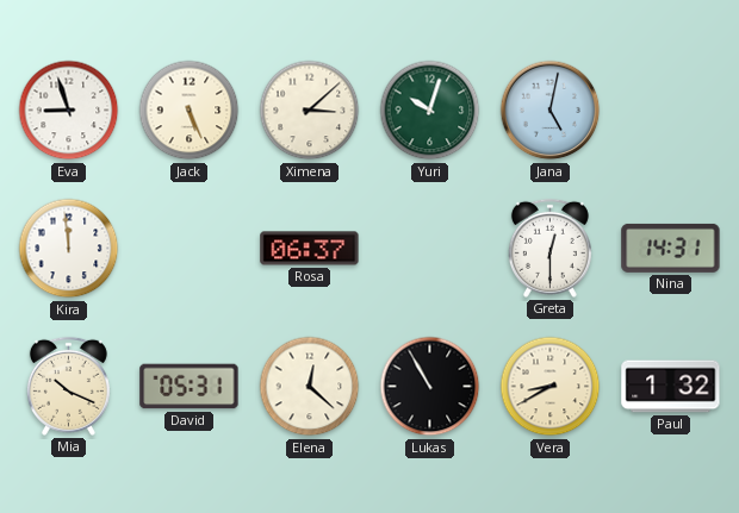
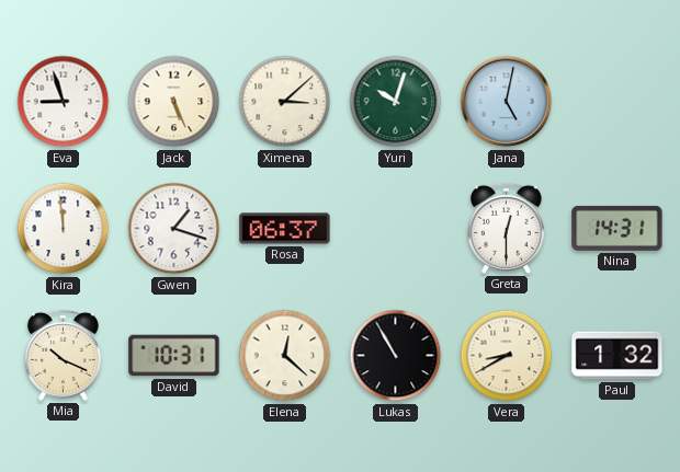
Gwen: none -> 1:18 (174, 229)
David: 05:31 -> 10:31 (174, 356)
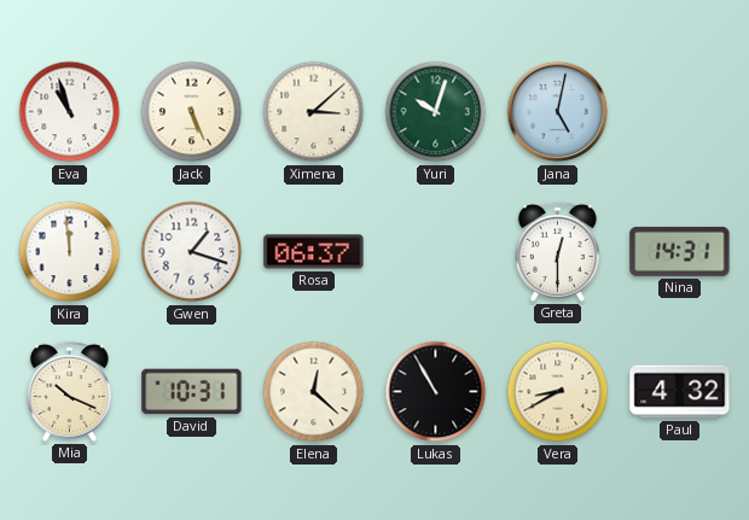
Eva: 8:57 -> 10:57 (70, 112)
Paul: 1:32 -> 4:32 (680, 392)
